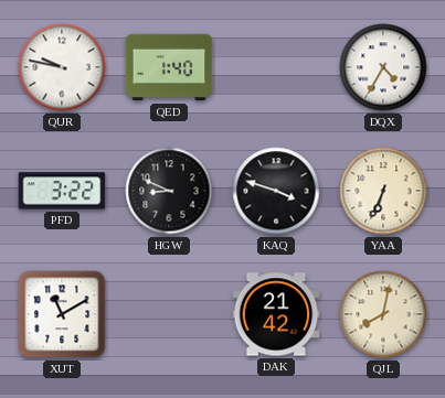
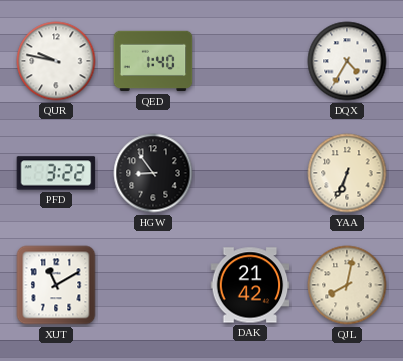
HGW: 8:49 -> 8:54 (153, 173)
KAQ: 3:48 -> none (276, 191)
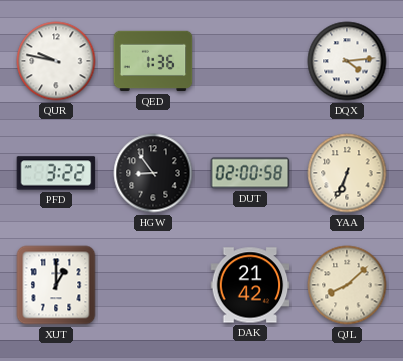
QED: 1:40 -> 1:36 (153, 61)
DQX: 4:35 -> 4:14 (347, 61)
DUT: none -> 02:00 (250, 173)
XUT: 11:10 -> 1:00 (56, 285)
QJL: 8:02 -> 8:08 (347, 285)
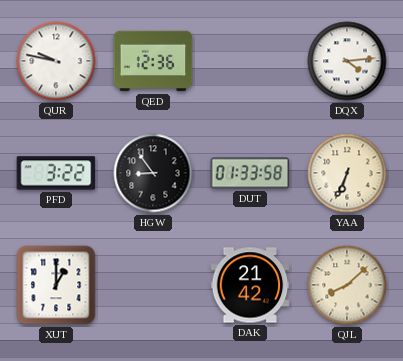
QED: 1:36 -> 12:36 (153, 61)
DUT: 02:00 -> 01:33 (250, 173)
